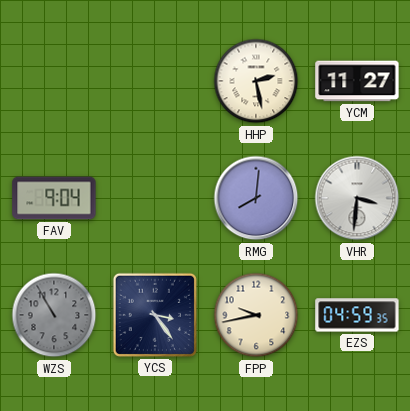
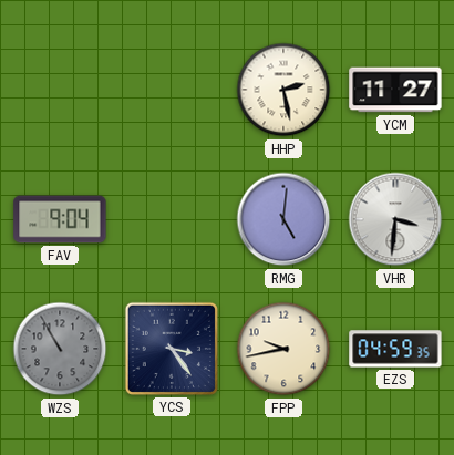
RMG: 8:01 -> 5:01 (283, 219)
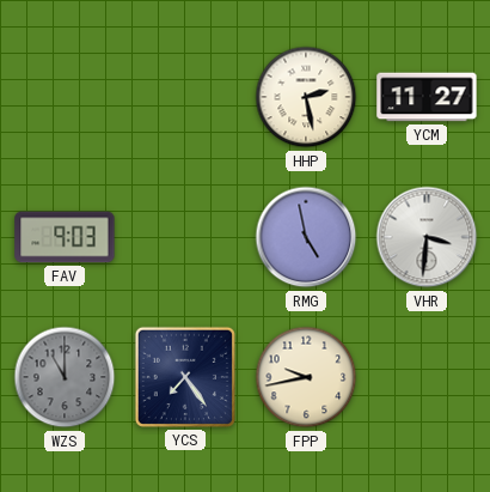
FAV: 9:04 -> 9:03 (65, 237)
RMG: 5:01 -> 4:58 (306, 237)
WZS: 10:55 -> 11:00 (65, 377)
YCS: 3:24 -> 7:24 (185, 377)
EZS: 04:59 -> none (395, 349)
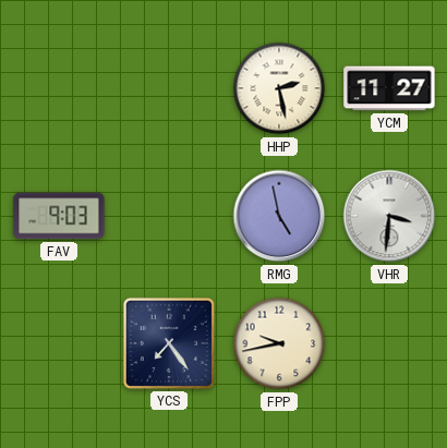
WZS: 11:00 -> none (65, 377)
